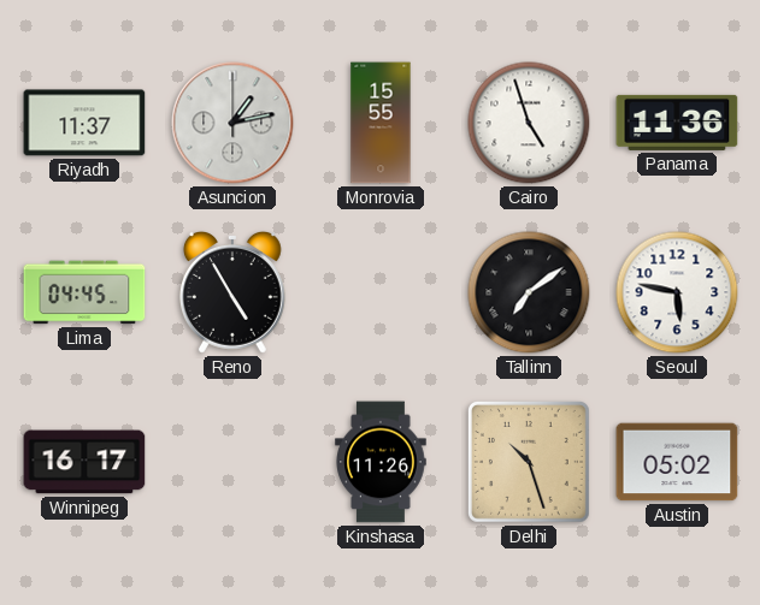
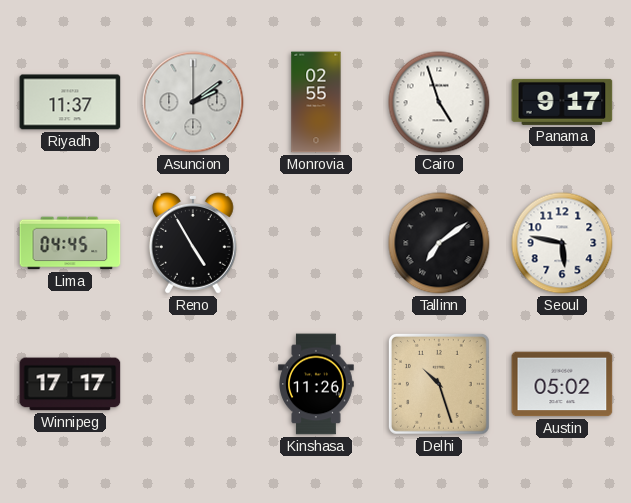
Asuncion: 1:13 -> 2:09 (193, 102)
Monrovia: 15:55 -> 02:55 (316, 102)
Panama: 11:36 -> 9:17 (562, 102)
Winnipeg: 16:17 -> 17:17 (70, 384)
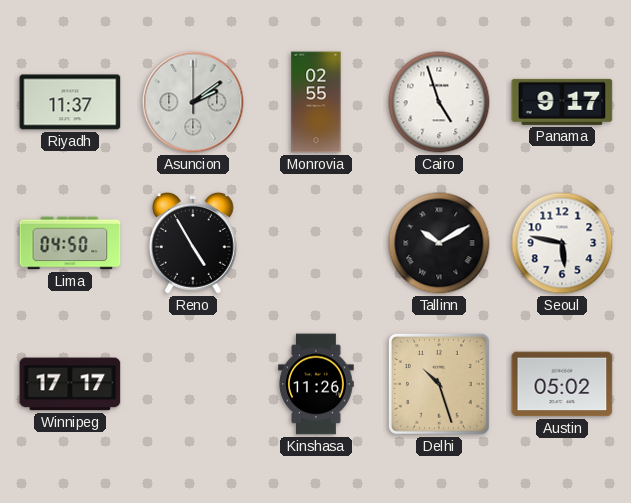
Lima: 04:45 -> 04:50 (70, 243)
Tallinn: 7:09 -> 10:10 (439, 243)
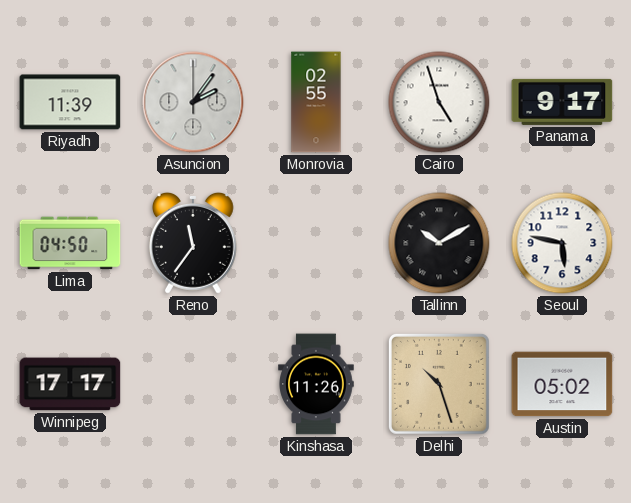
Riyadh: 11:37 -> 11:39 (70, 102)
Asuncion: 2:09 -> 2:06 (193, 102)
Reno: 4:55 -> 11:36 (193, 243)
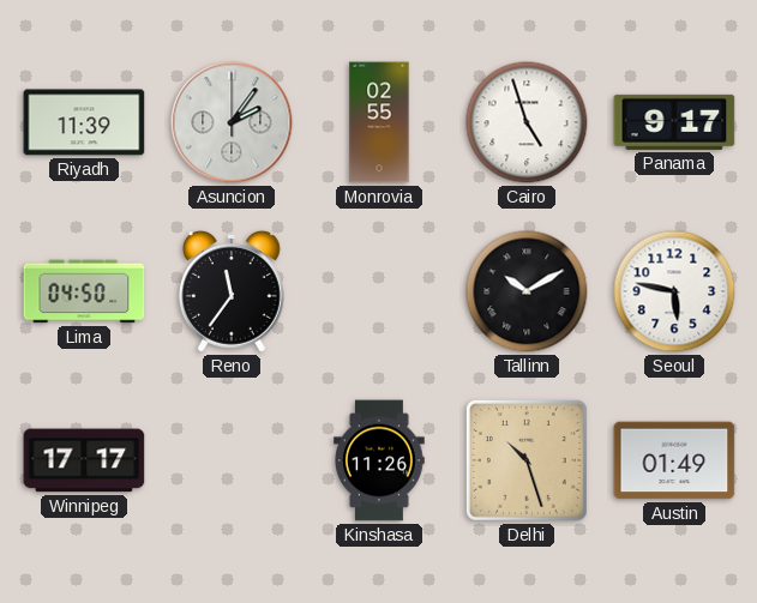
Austin: 05:02 -> 01:49 (674, 460)
